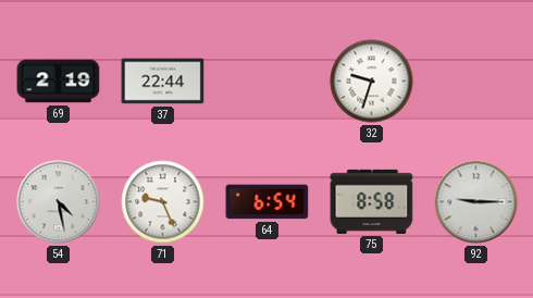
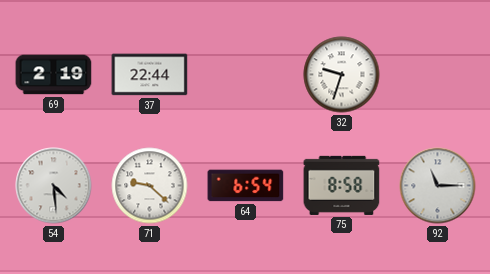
54: 4:28 -> 4:29 (54, 186)
71: 9:26 -> 9:22 (150, 186)
92: 9:15 -> 11:15 (438, 186)
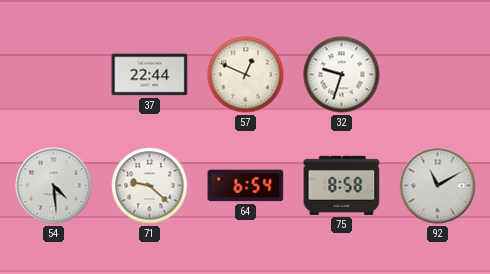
69: 2:19 -> none (54, 75)
57: none -> 12:49 (246, 75)
92: 11:15 -> 11:10 (438, 186)
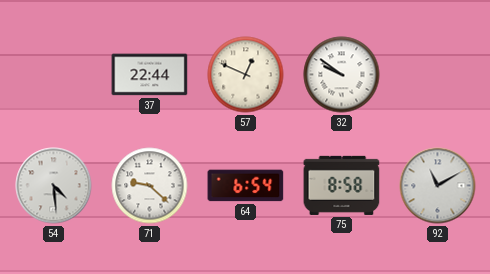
32: 9:33 -> 9:51 (342, 75)
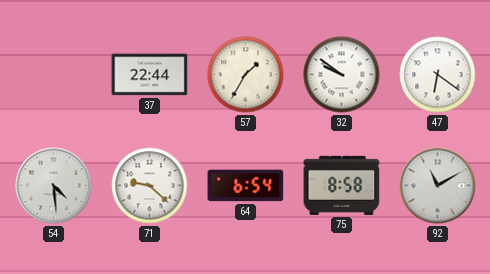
57: 12:49 -> 1:35 (246, 75)
47: none -> 6:21 (438, 75)
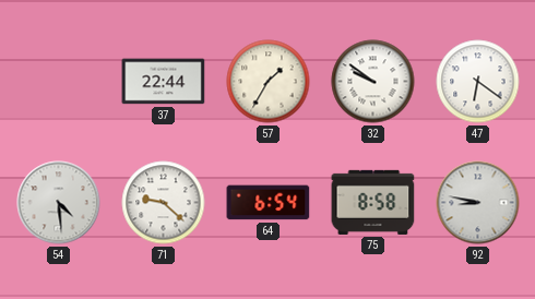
92: 11:10 -> 8:47 (478, 203)
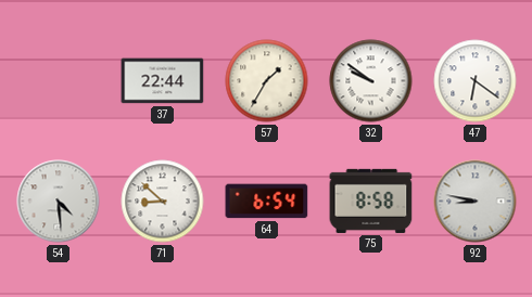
71: 9:22 -> 8:52 (163, 202)
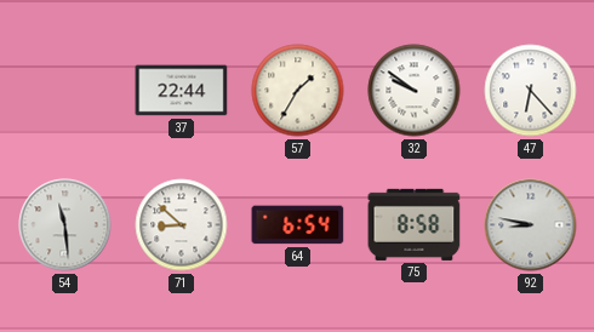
47: 6:21 -> 6:23 (531, 91)
54: 4:29 -> 11:29 (65, 225)
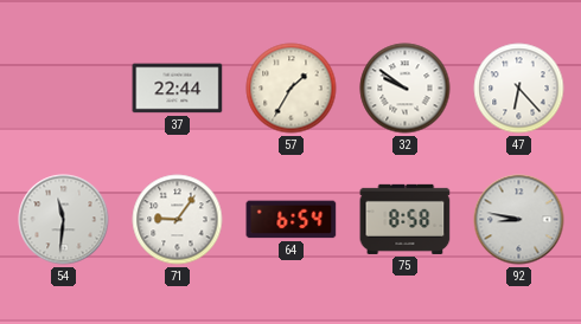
54: 11:29 -> 11:31 (64, 220)
71: 8:52 -> 9:06 (178, 220)
